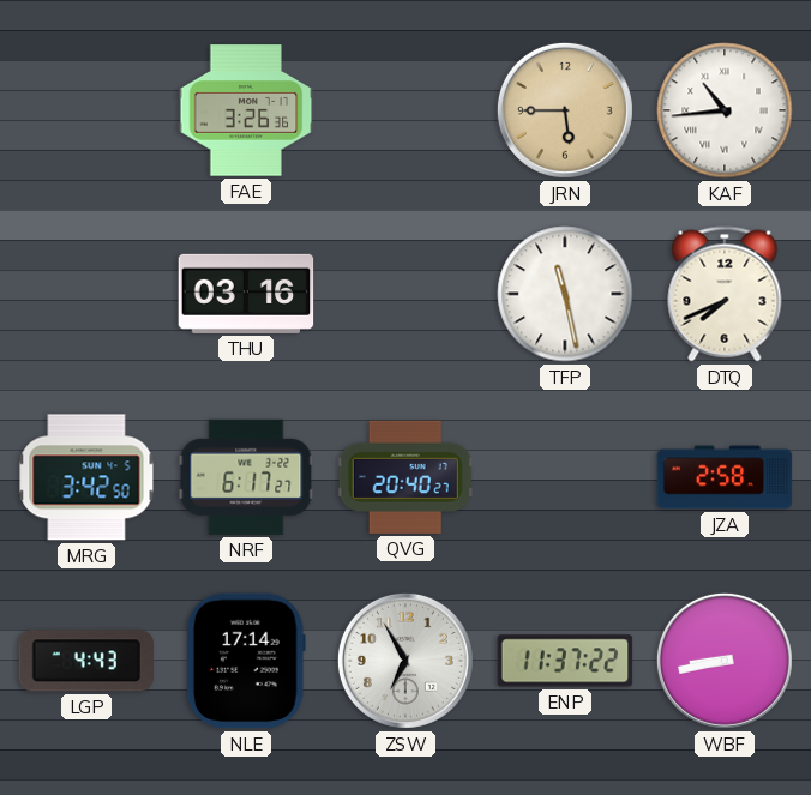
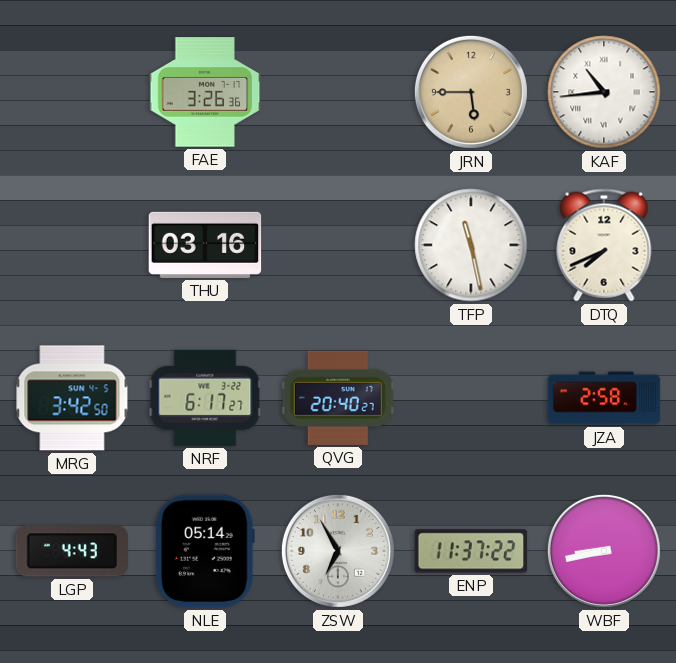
NLE: 17:14 -> 05:14 (205, 551)
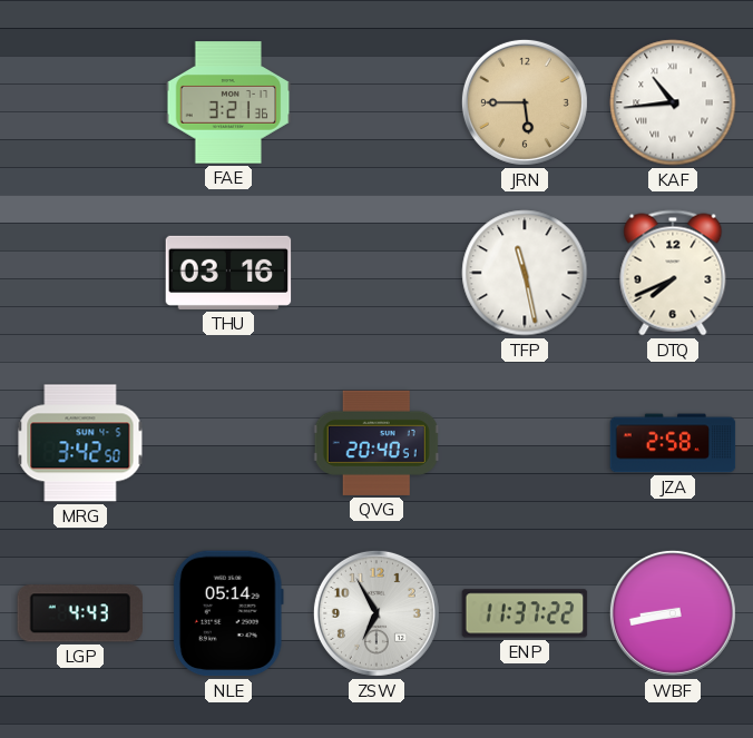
FAE: 3:26 -> 3:21 (228, 102)
NRF: 6:17 -> none (205, 398)
QVG: 20:40:27 -> 20:40:51 (376, 443)
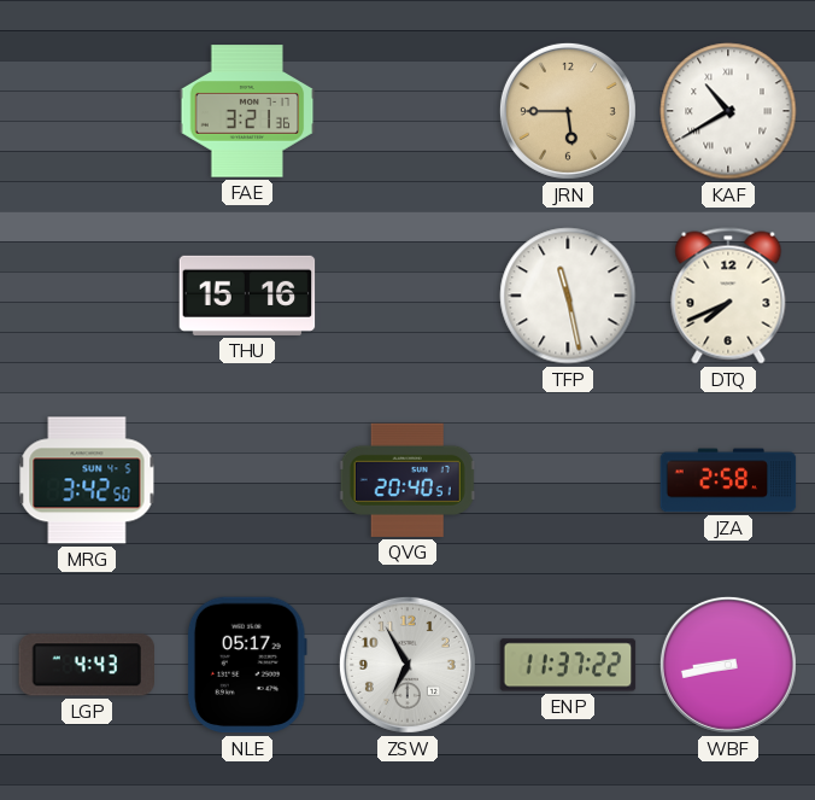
KAF: 10:44 -> 10:40 (728, 111)
THU: 03:16 -> 15:16 (247, 296)
NLE: 05:14 -> 05:17 (247, 665)
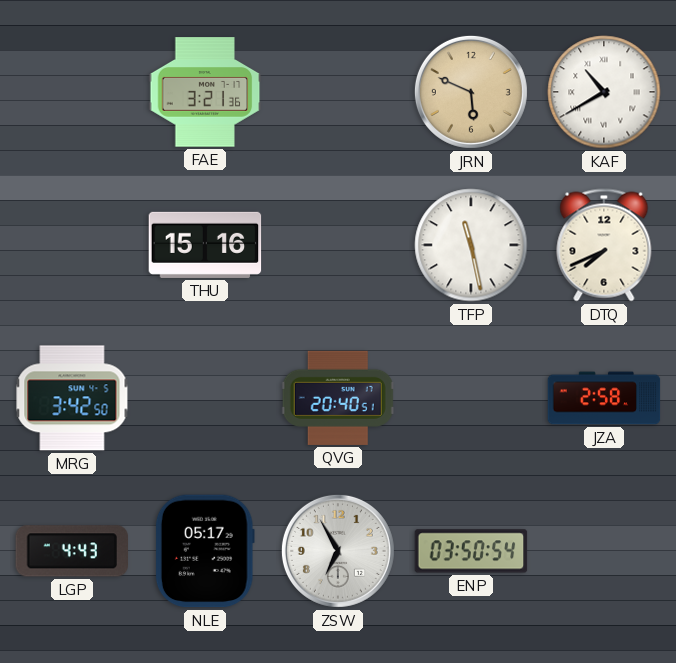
JRN: 5:45 -> 5:49 (471, 92)
ENP: 11:37 -> 03:50 (471, 551)
WBF: 8:43 -> none (728, 665)
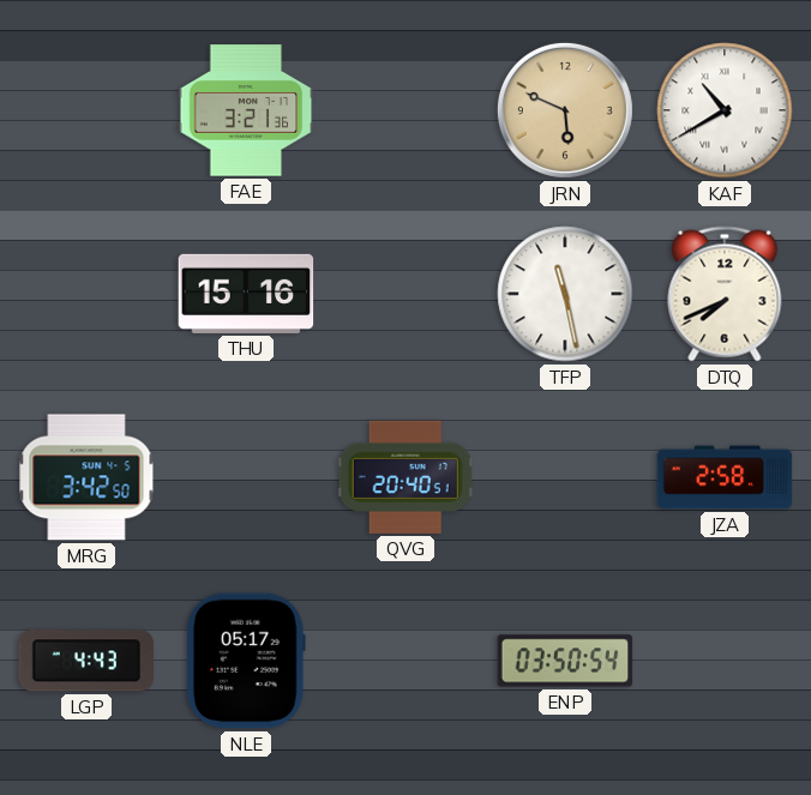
ZSW: 6:55 -> none (338, 551)
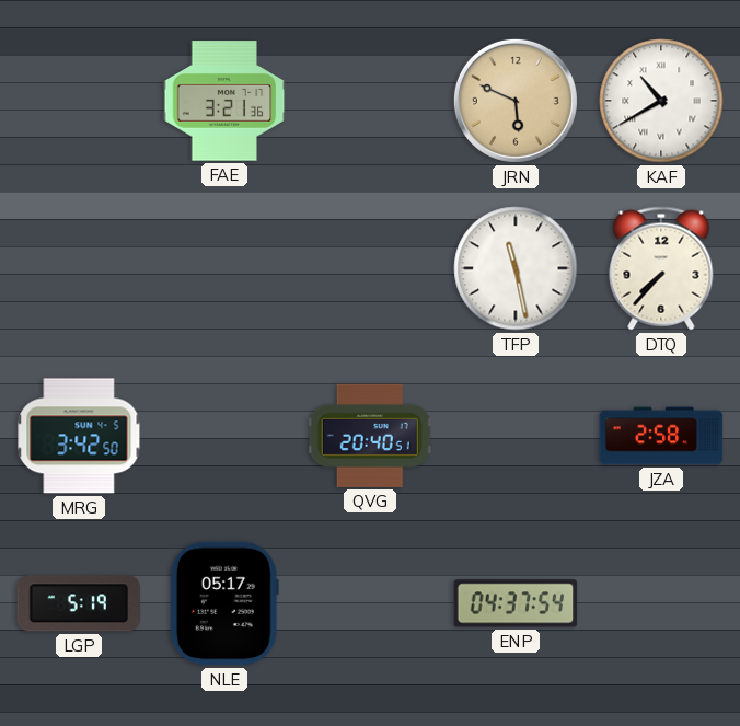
THU: 15:16 -> none (246, 294)
DTQ: 7:41 -> 7:37 (661, 268)
LGP: 4:43 -> 5:19 (78, 603)
ENP: 03:50 -> 04:37 (516, 603)
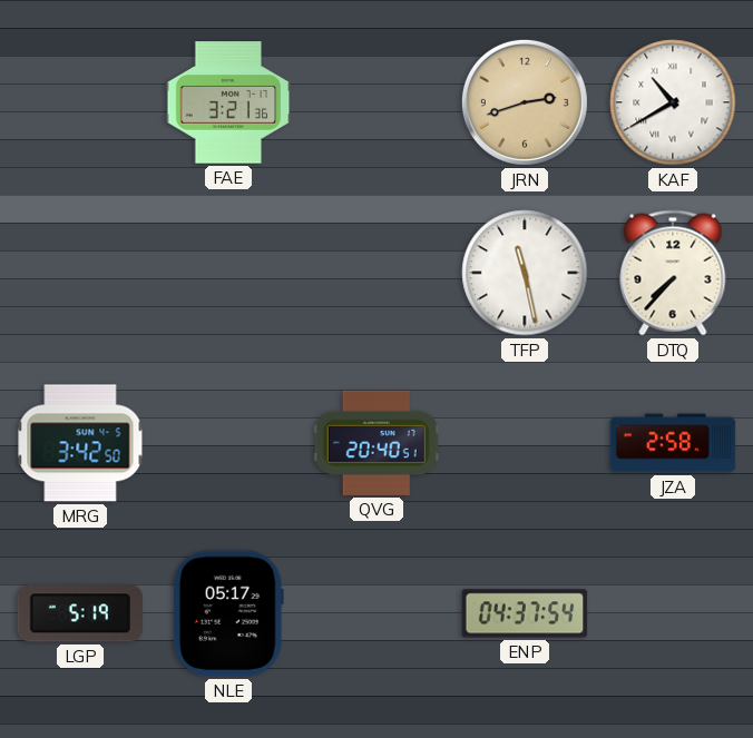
JRN: 5:49 -> 2:42 (525, 102)
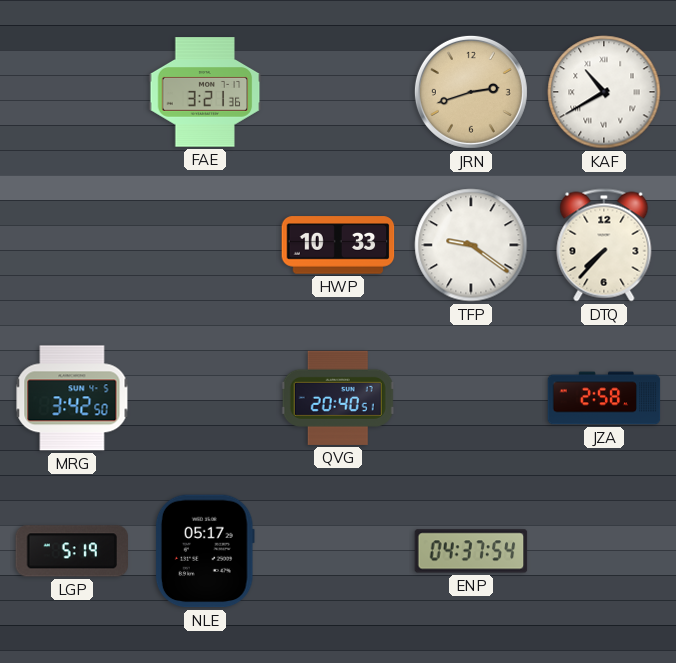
HWP: none -> 10:33 (338, 245)
TFP: 11:28 -> 9:21 (471, 245)
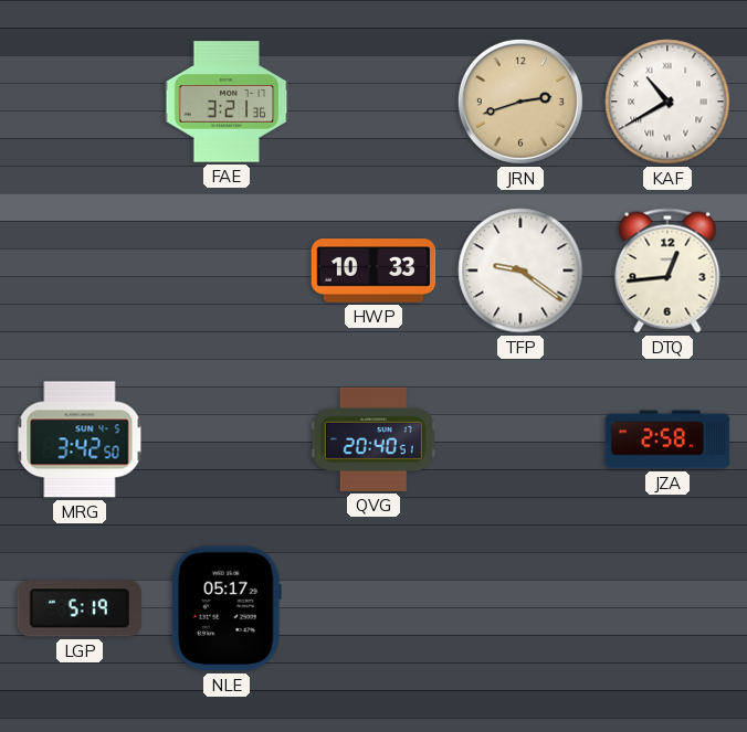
DTQ: 7:37 -> 12:44 (667, 270)
ENP: 04:37 -> none (471, 551)
